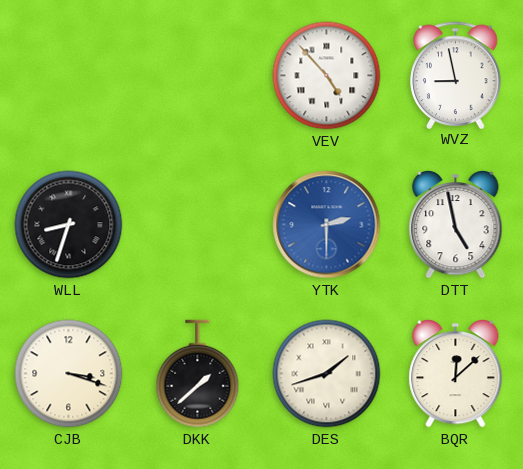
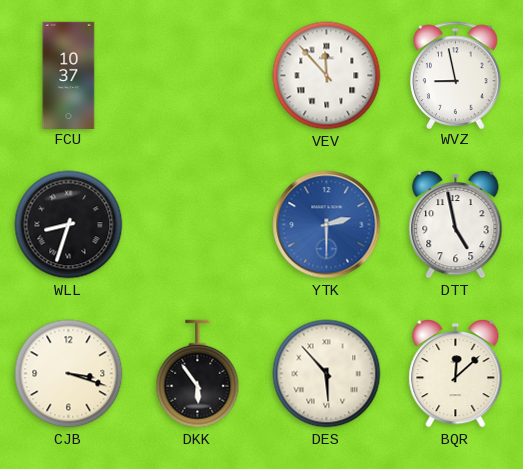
FCU: none -> 10:37 (69, 75)
VEV: 4:53 -> 11:53 (327, 76)
DKK: 1:38 -> 5:54 (198, 374)
DES: 1:42 -> 5:53 (327, 374)
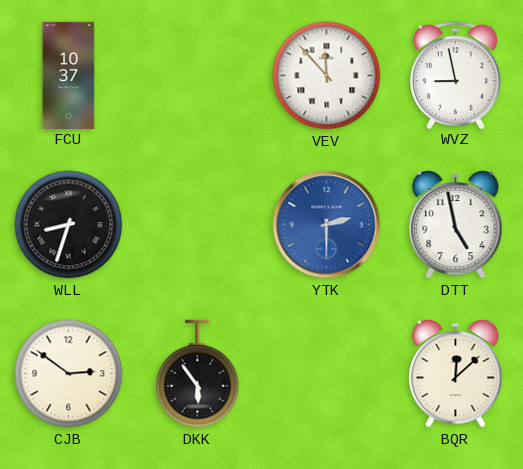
CJB: 3:18 -> 2:51 (69, 374)
DES: 5:53 -> none (327, 374)
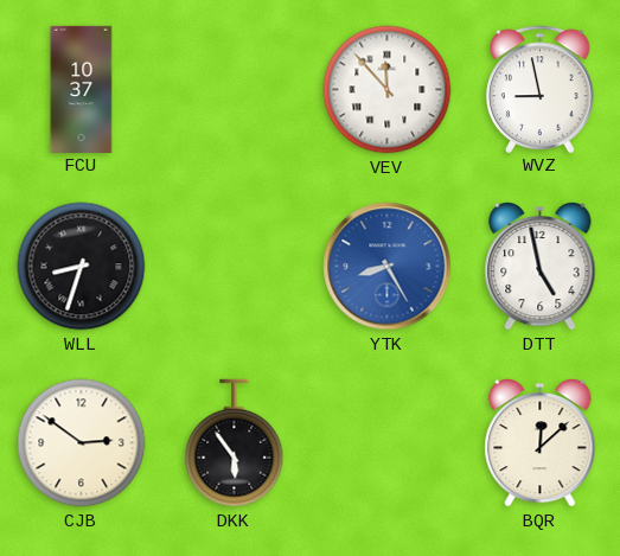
YTK: 2:30 -> 8:25 (388, 267)
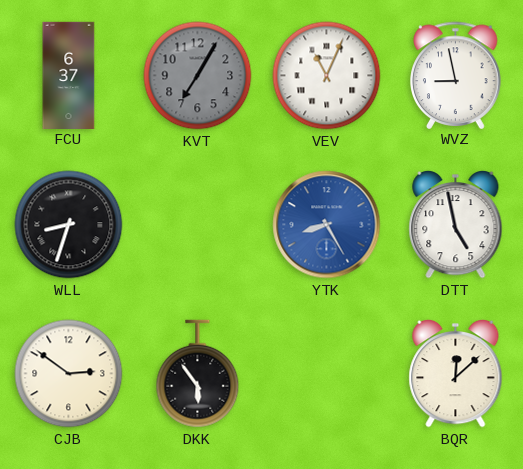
FCU: 10:37 -> 6:37 (69, 75)
KVT: none -> 7:05 (198, 76)
VEV: 11:53 -> 11:04 (327, 76)
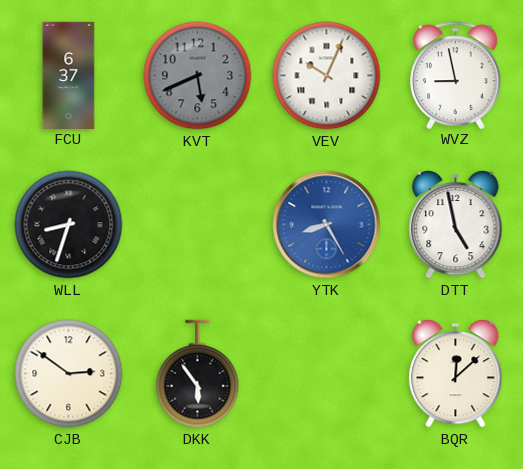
KVT: 7:05 -> 5:41 (198, 76)
VEV: 11:04 -> 10:04 (327, 76)
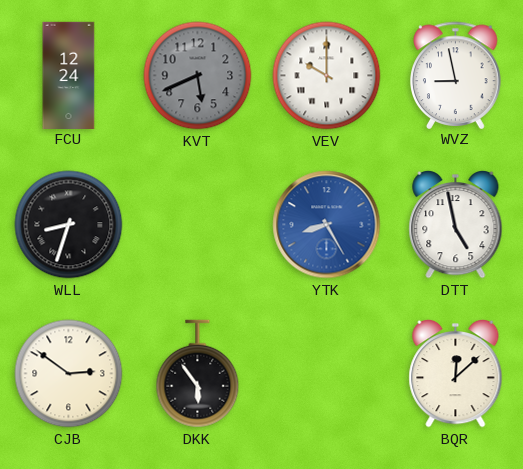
FCU: 6:37 -> 12:24 (69, 75)
VEV: 10:04 -> 10:00 (327, 76)
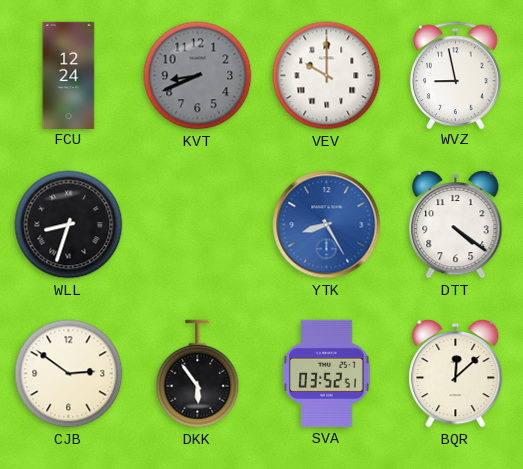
KVT: 5:41 -> 8:41 (198, 76)
DTT: 4:58 -> 4:21 (456, 224)
SVA: none -> 03:52 (327, 373)
